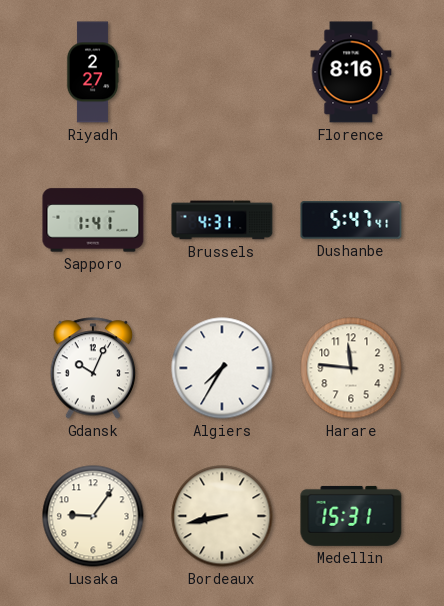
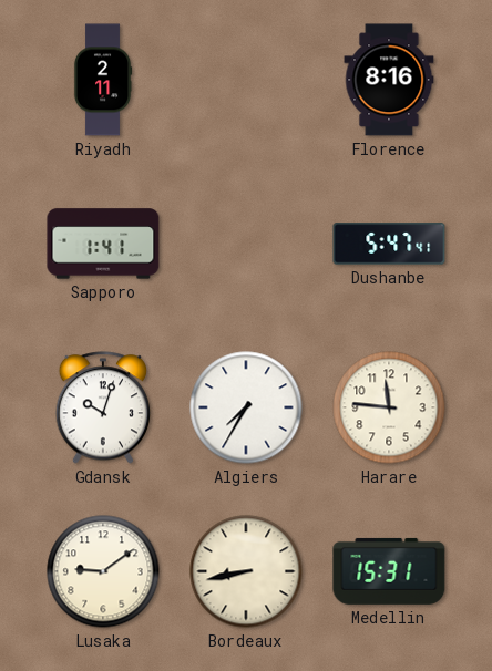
Riyadh: 2:27 -> 2:11 (103, 80)
Brussels: 4:31 -> none (222, 220)
Gdansk: 10:04 -> 10:03 (103, 407)
Lusaka: 9:06 -> 9:09 (103, 571)
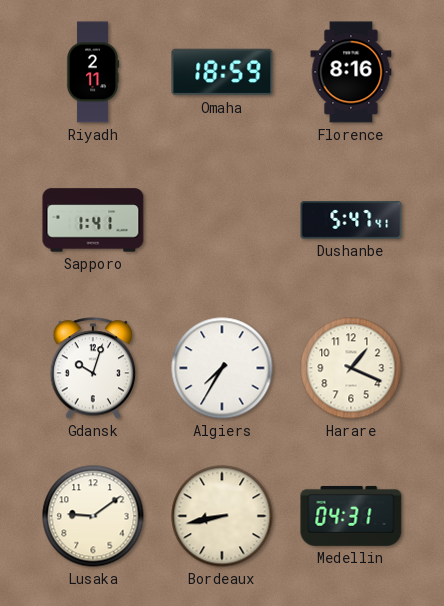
Omaha: none -> 18:59 (222, 72)
Harare: 11:46 -> 1:19 (351, 368)
Medellin: 15:31 -> 04:31 (351, 516)
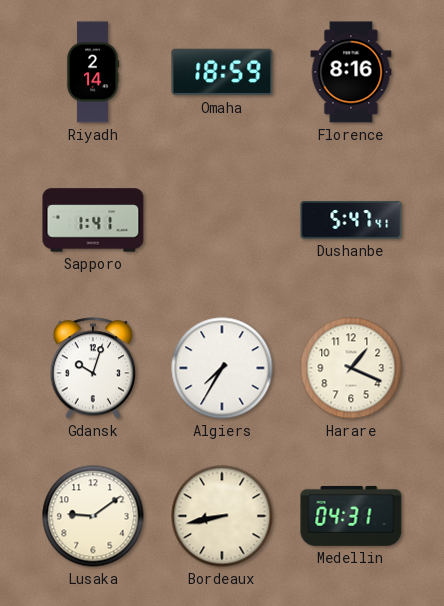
Riyadh: 2:11 -> 2:14 (93, 72)
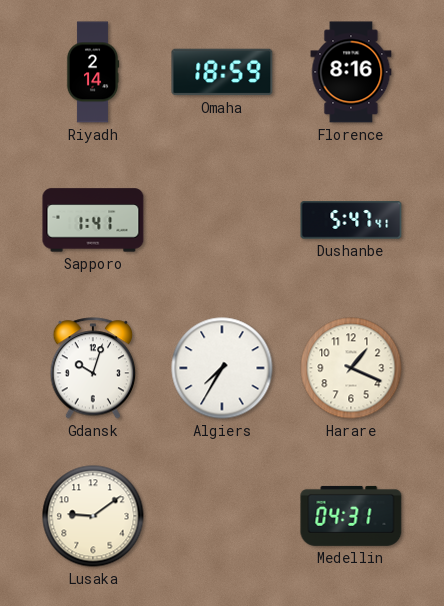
Bordeaux: 8:43 -> none (222, 516)
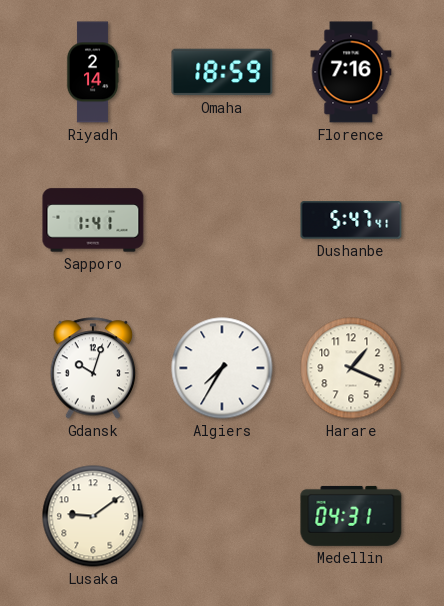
Florence: 8:16 -> 7:16 (351, 72)
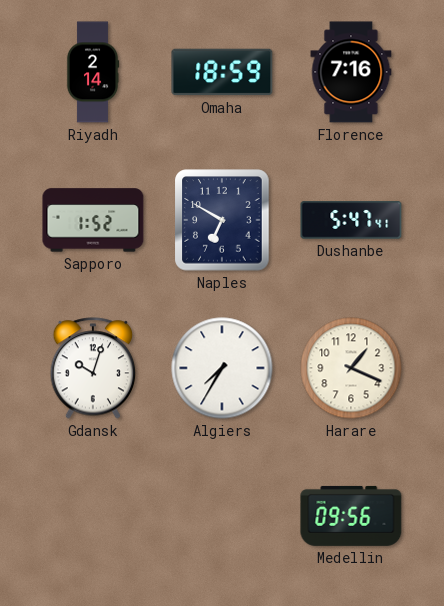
Sapporo: 1:41 -> 1:52 (93, 220)
Naples: none -> 6:50 (222, 220)
Lusaka: 9:09 -> none (93, 516)
Medellin: 04:31 -> 09:56 (351, 516)
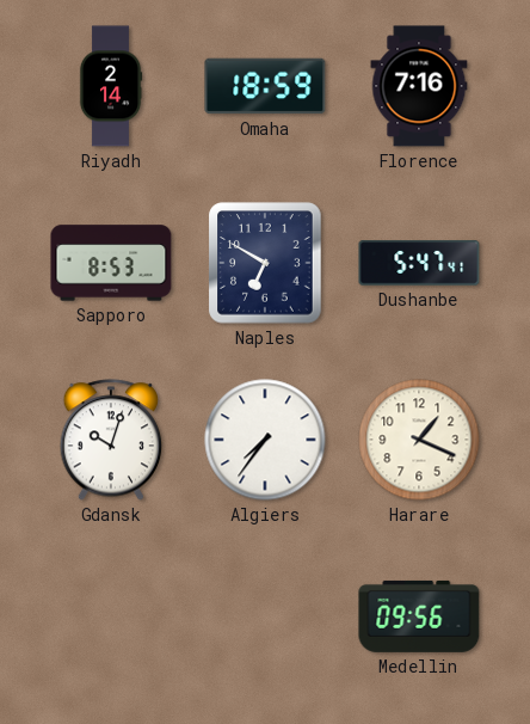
Sapporo: 1:52 -> 8:53 (111, 263)
Algiers: 7:35 -> 7:36 (265, 440)
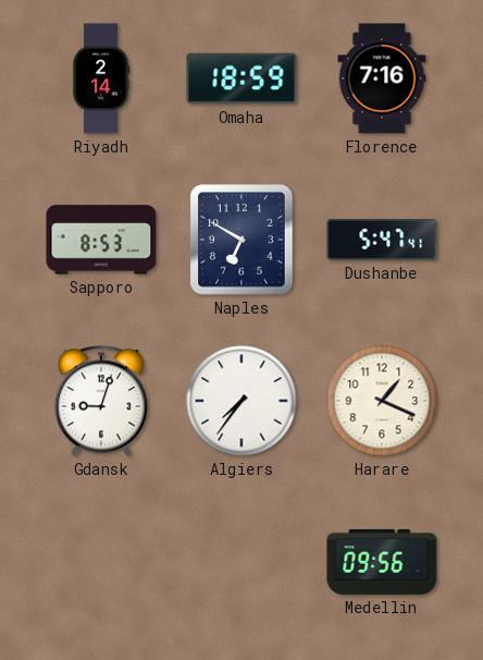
Gdansk: 10:03 -> 9:03 (101, 401)
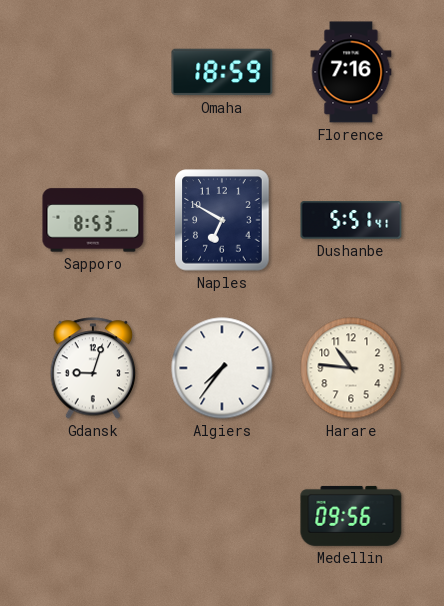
Riyadh: 2:14 -> none (101, 78)
Dushanbe: 5:47 -> 5:51 (351, 220)
Harare: 1:19 -> 10:46 (351, 368)
